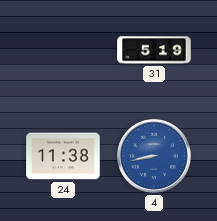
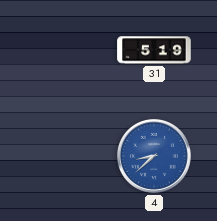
24: 11:38 -> none (63, 156)
4: 8:43 -> 8:38 (154, 156)
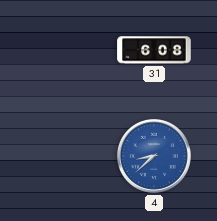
31: 5:19 -> 6:08 (154, 50)
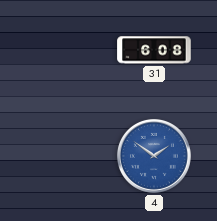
4: 8:38 -> 1:51 (154, 156)
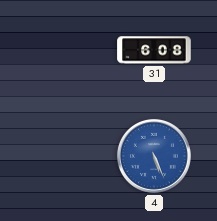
4: 1:51 -> 5:26 (154, 156)
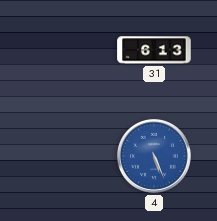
31: 6:08 -> 6:13 (154, 50)
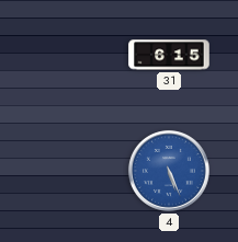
31: 6:13 -> 6:15 (169, 55)
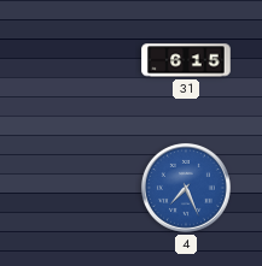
4: 5:26 -> 7:26 (186, 188)
